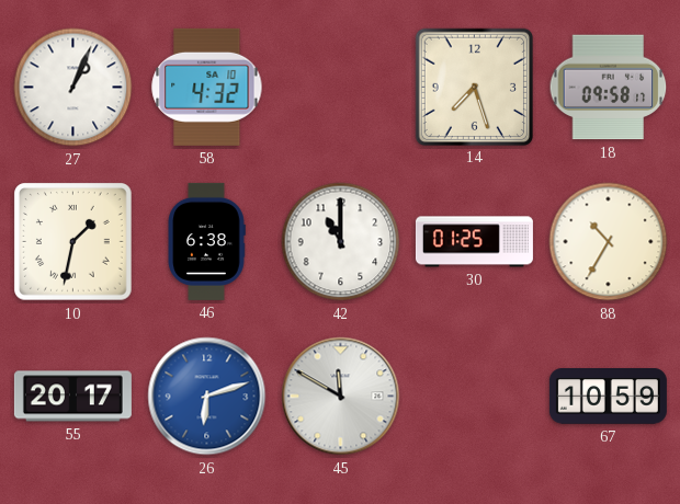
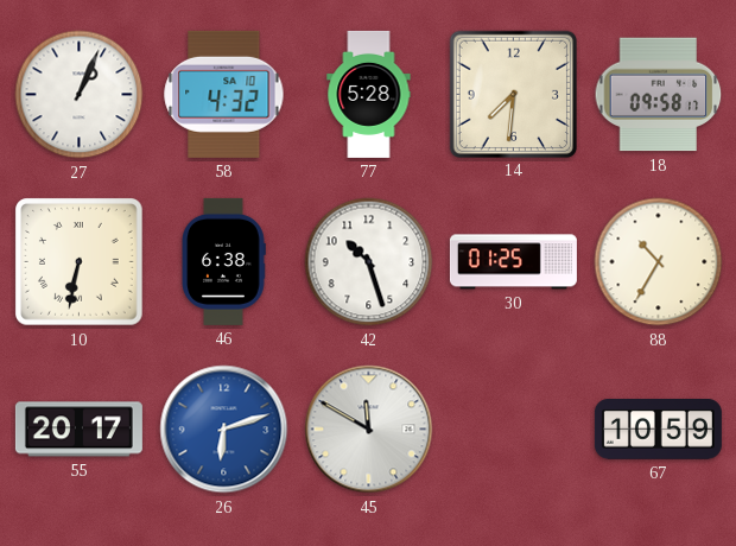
77: none -> 5:28 (369, 94)
14: 7:27 -> 7:31 (513, 94)
10: 1:32 -> 6:32 (80, 262)
42: 11:00 -> 10:27 (369, 262)
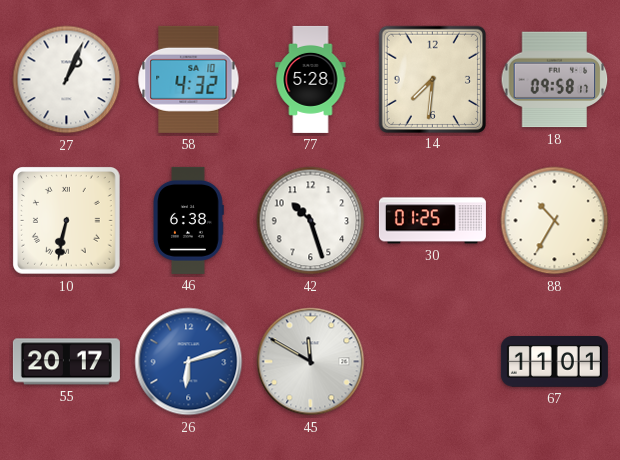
67: 10:59 -> 11:01 (554, 362)
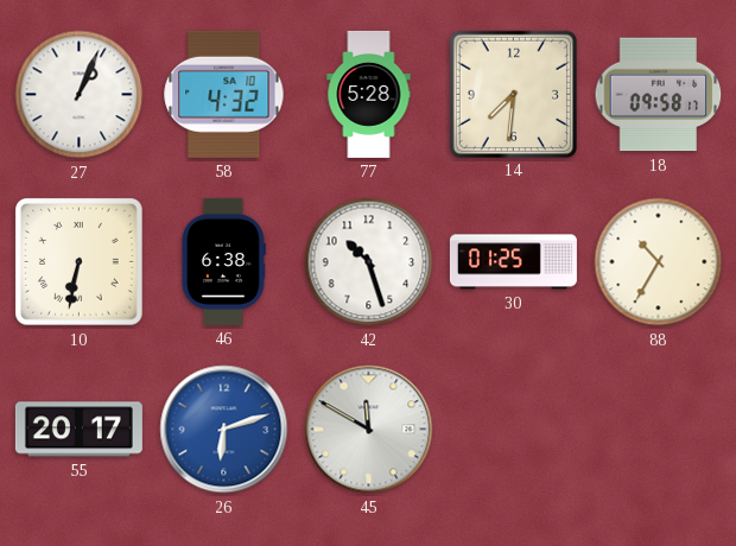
67: 11:01 -> none (554, 362)
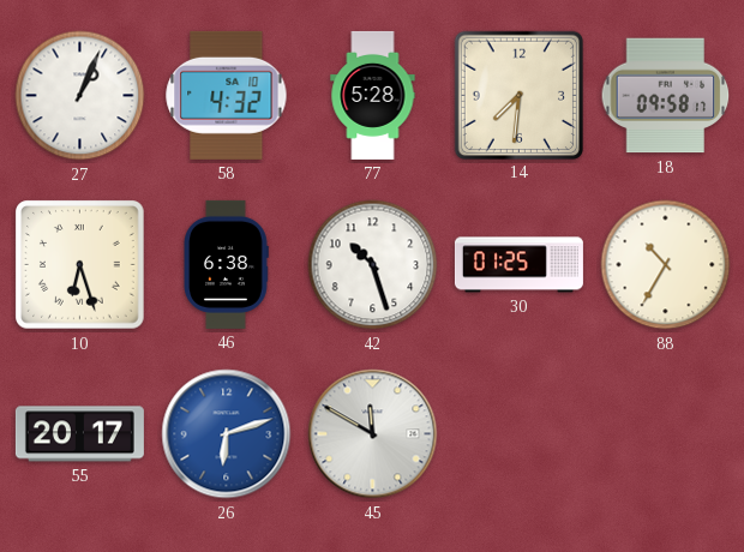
10: 6:32 -> 6:27 (80, 265)
